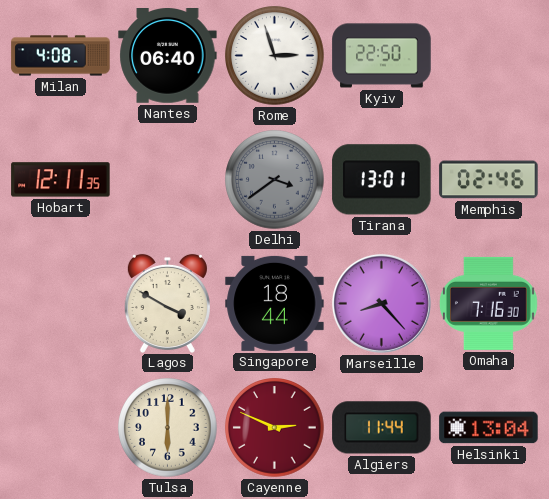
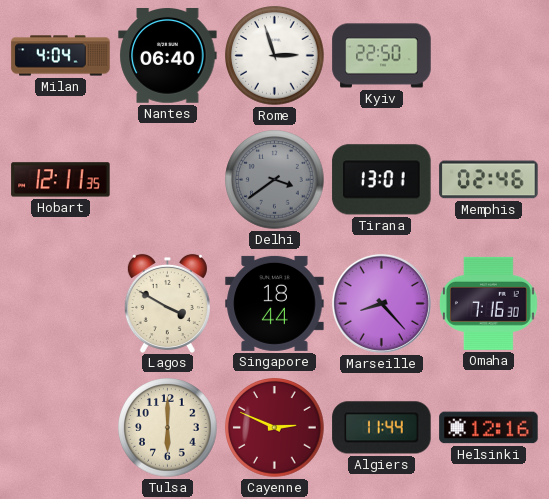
Milan: 4:08 -> 4:04 (61, 56)
Helsinki: 13:04 -> 12:16 (489, 428)
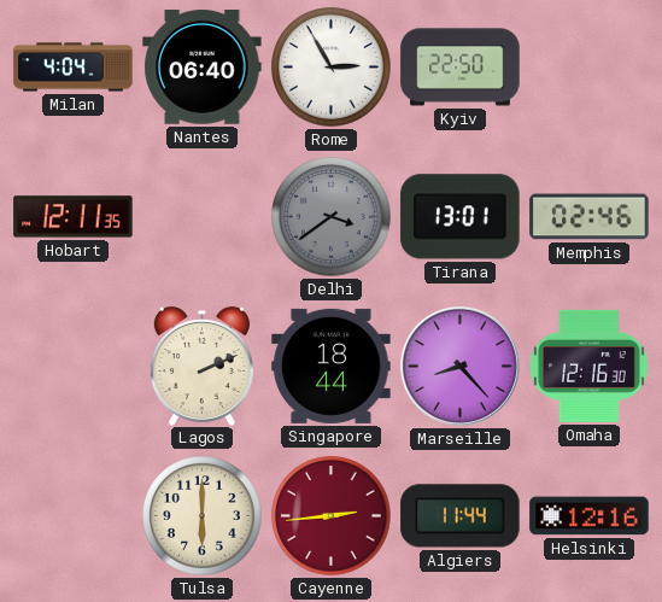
Rome: 2:57 -> 2:55 (332, 68)
Lagos: 3:50 -> 2:11 (201, 366)
Omaha: 7:16 -> 12:16 (588, 366)
Cayenne: 2:49 -> 2:44 (332, 516)
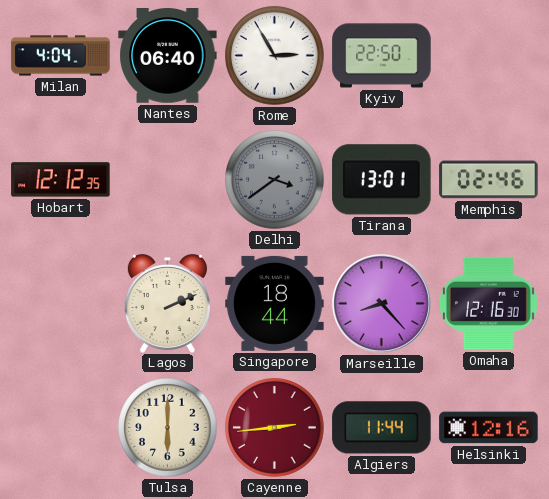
Hobart: 12:11 -> 12:12 (61, 180)
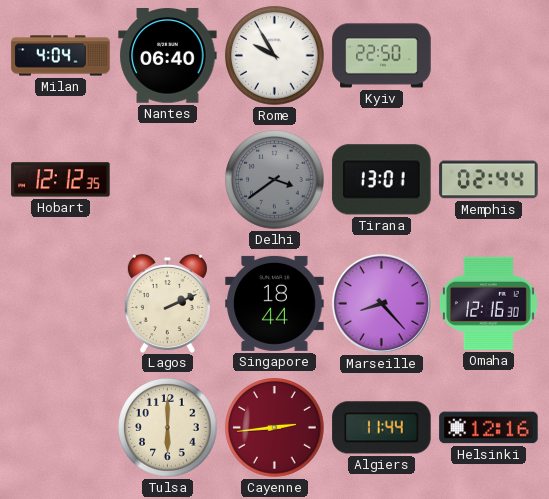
Rome: 2:55 -> 9:55 (275, 56)
Memphis: 02:46 -> 02:44 (489, 180)
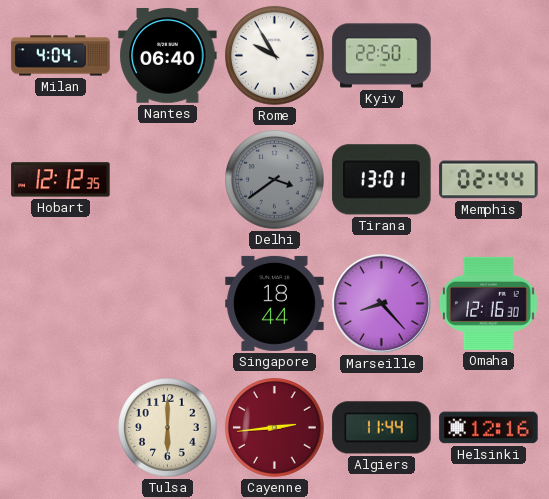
Lagos: 2:11 -> none (167, 303)
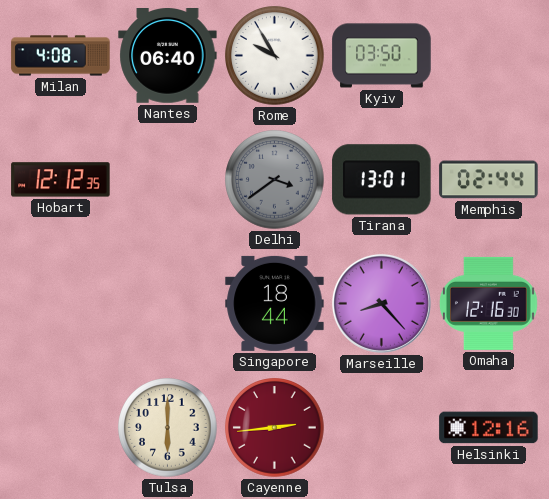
Milan: 4:04 -> 4:08 (61, 56)
Kyiv: 22:50 -> 03:50 (382, 56)
Algiers: 11:44 -> none (382, 428)
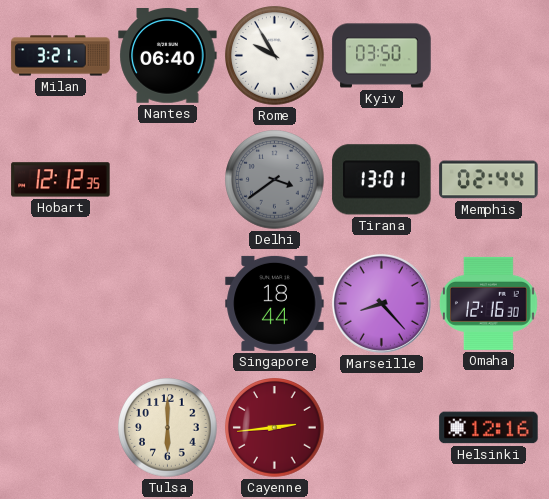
Milan: 4:08 -> 3:21 (61, 56)
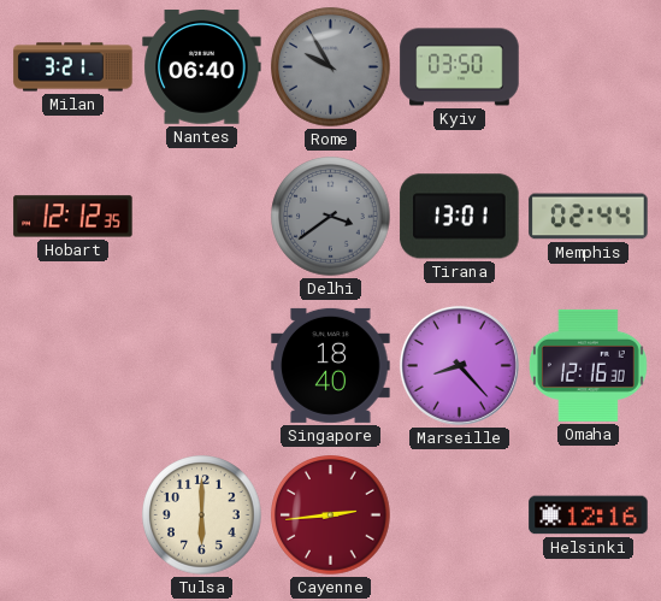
Rome dial: white -> grey (331, 67)
Singapore: 18:44 -> 18:40 (331, 365)
